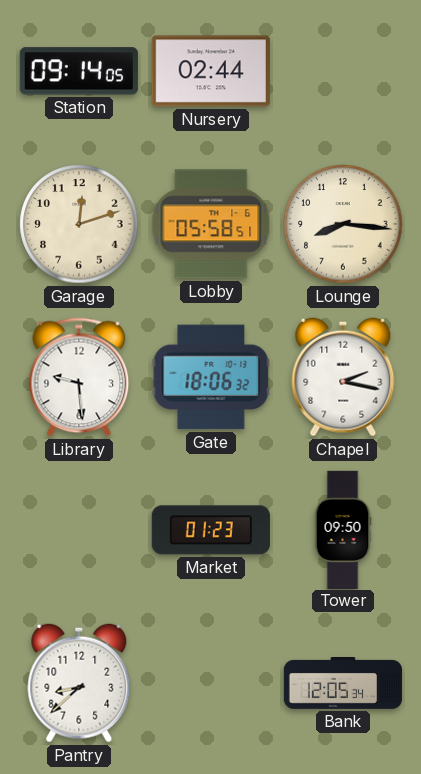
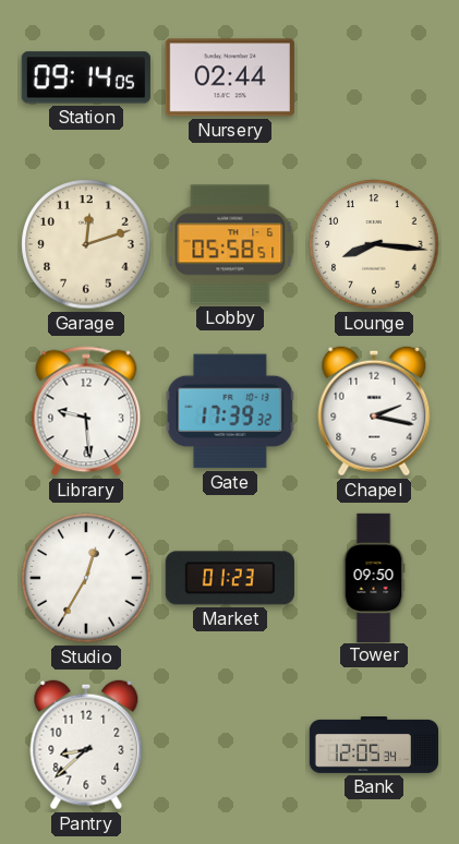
Gate: 18:06 -> 17:39 (230, 411)
Studio: none -> 12:35 (86, 578)
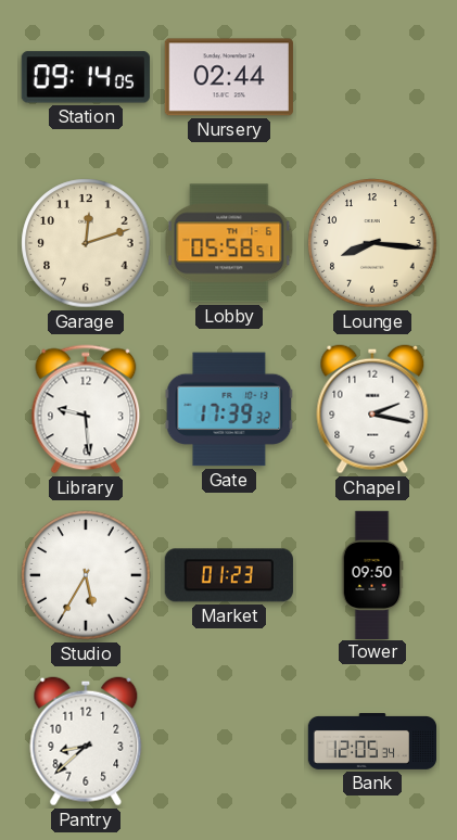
Studio: 12:35 -> 5:35 (86, 575)
